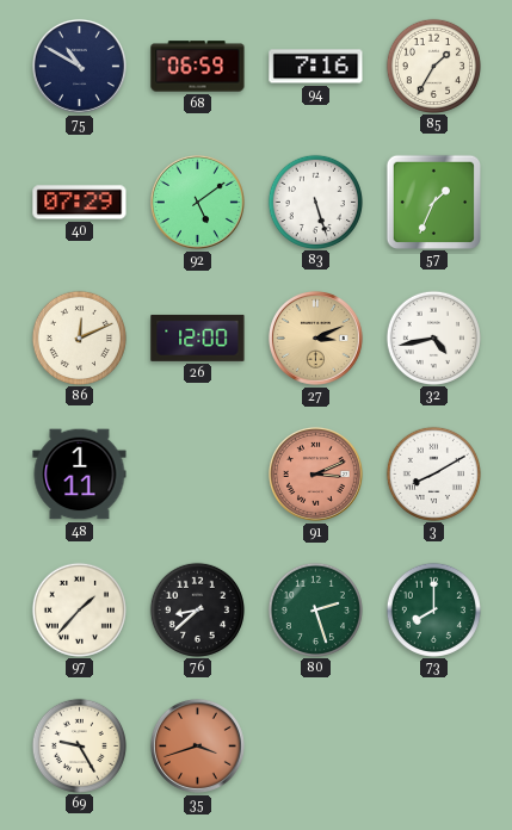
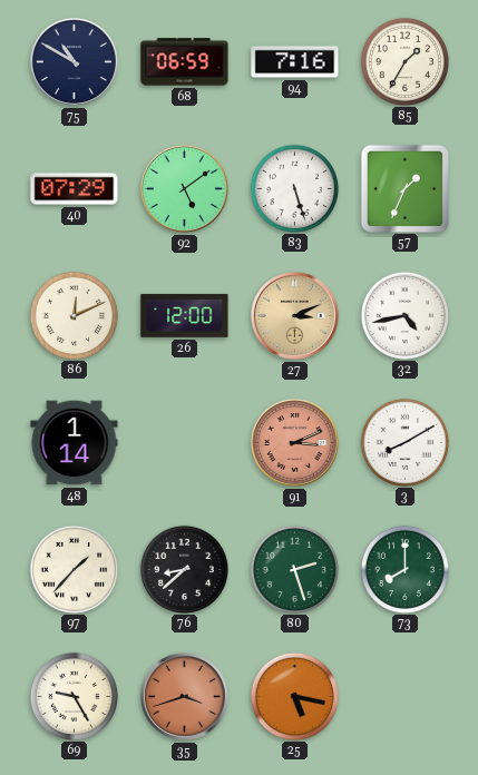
48: 1:11 -> 1:14 (75, 443)
25: none -> 5:17 (294, 696)
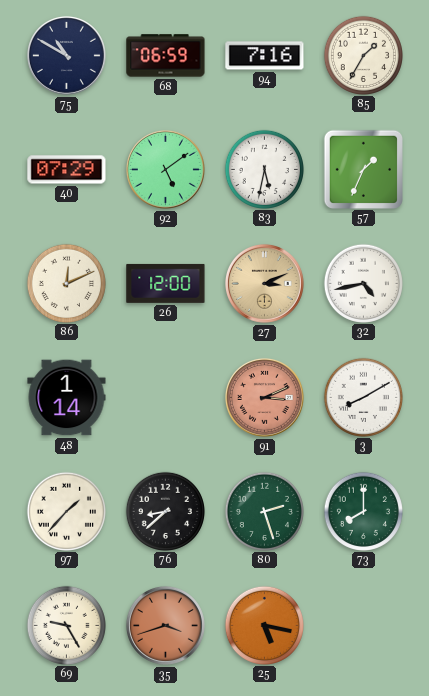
83: 5:27 -> 5:32 (264, 169)
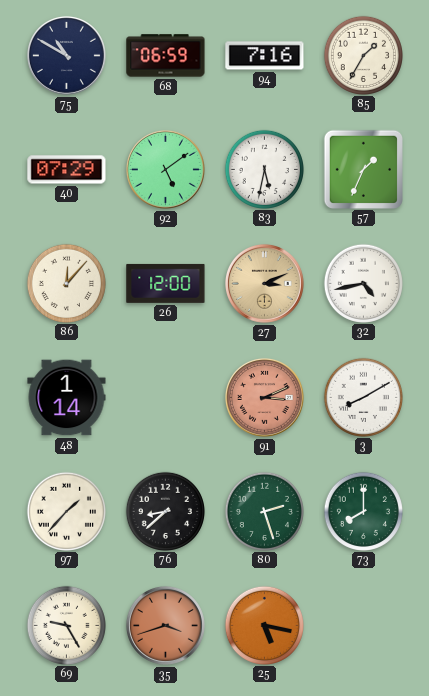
86: 12:11 -> 12:07 (66, 283)
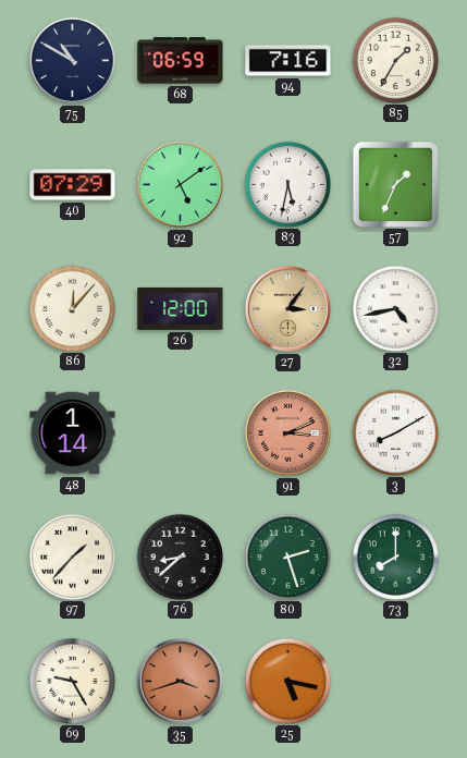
27: 3:11 -> 3:06 (287, 308)
